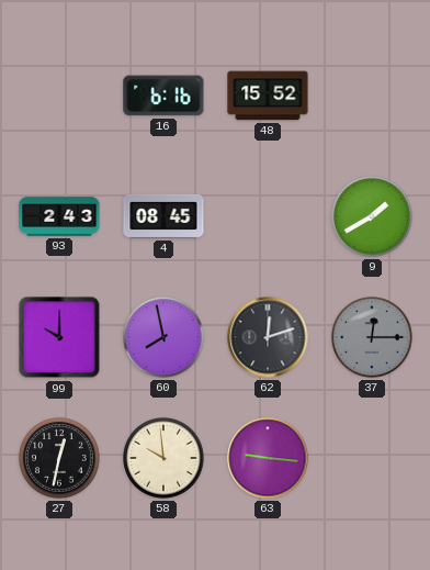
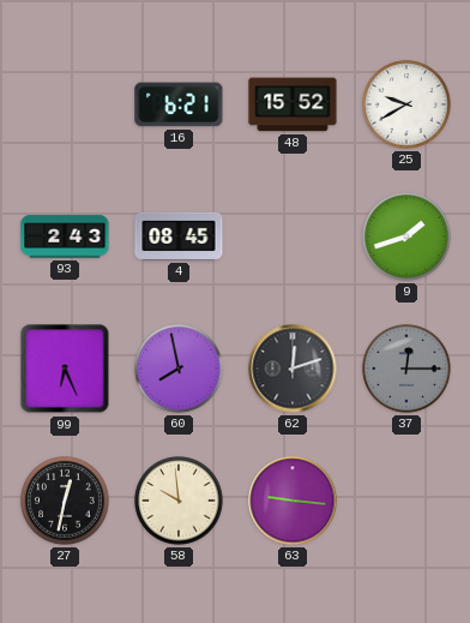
16: 6:16 -> 6:21 (179, 104)
25: none -> 9:40 (406, 104)
9: 1:40 -> 1:42 (406, 236)
99: 10:00 -> 6:26 (65, 369)
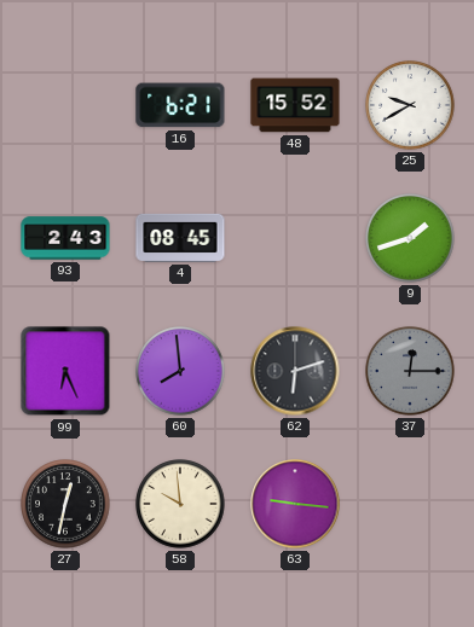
60: 7:58 -> 7:59 (180, 371)
62: 12:12 -> 6:12 (295, 371)
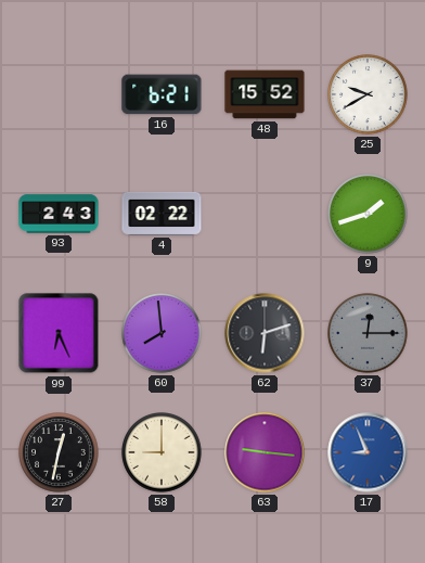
4: 08:45 -> 02:22 (162, 214)
58: 9:59 -> 9:00 (162, 452)
17: none -> 8:56 (368, 452)
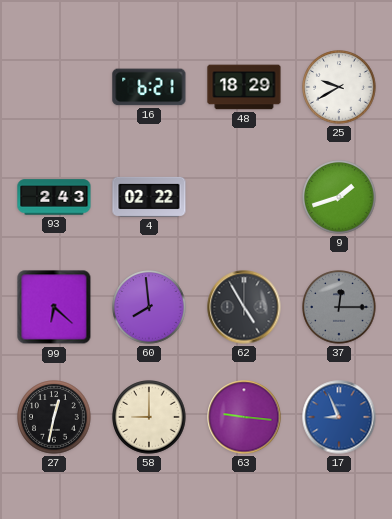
48: 15:52 -> 18:29 (244, 87)
99: 6:26 -> 6:22 (54, 307)
62: 6:12 -> 4:55 (244, 307)
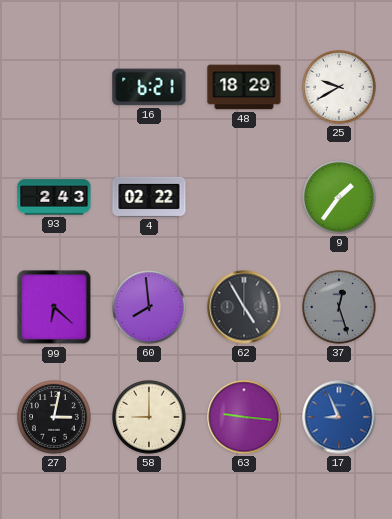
9: 1:42 -> 1:36 (339, 197)
37: 12:15 -> 12:27 (339, 307)
27: 12:32 -> 3:02 (54, 417)
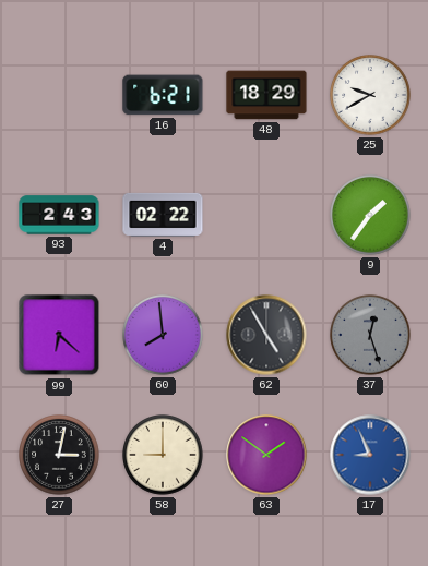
63: 9:16 -> 1:51 (266, 455)
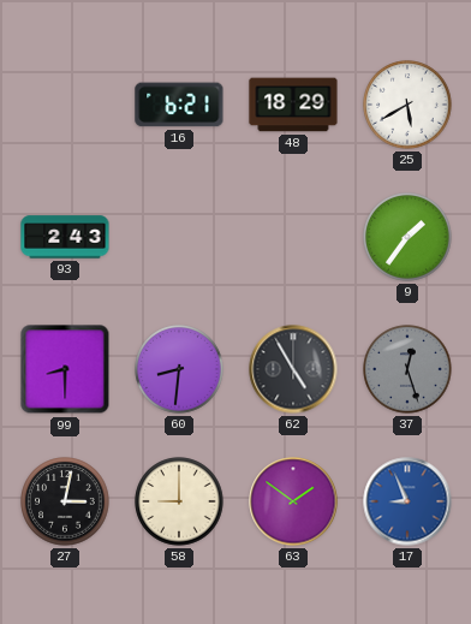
25: 9:40 -> 5:40 (407, 105)
4: 02:22 -> none (163, 215)
99: 6:22 -> 8:30 (65, 369)
60: 7:59 -> 8:31 (179, 369)
